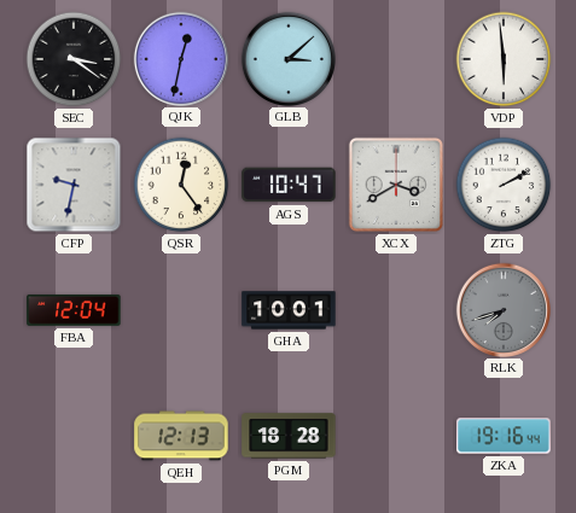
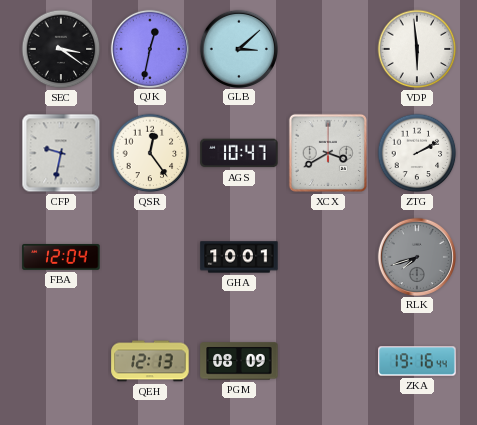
PGM: 18:28 -> 08:09 (239, 361)
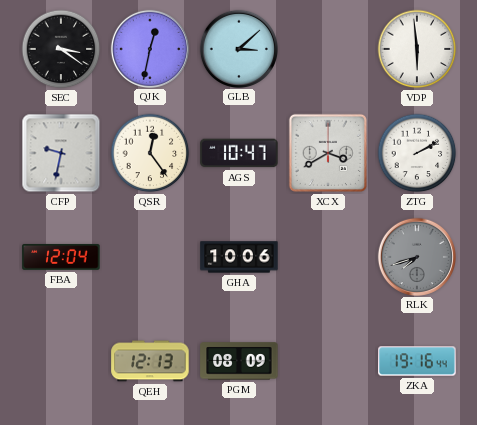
GHA: 10:01 -> 10:06 (239, 257)
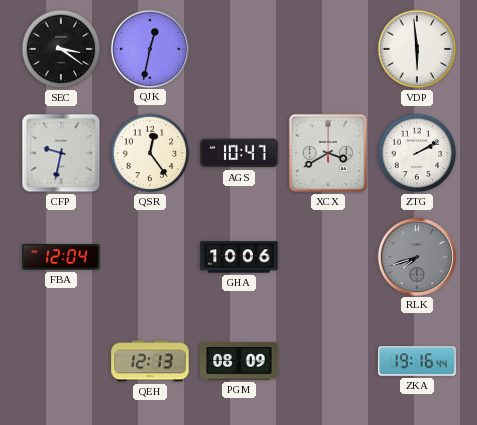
GLB: 3:08 -> none (238, 48)
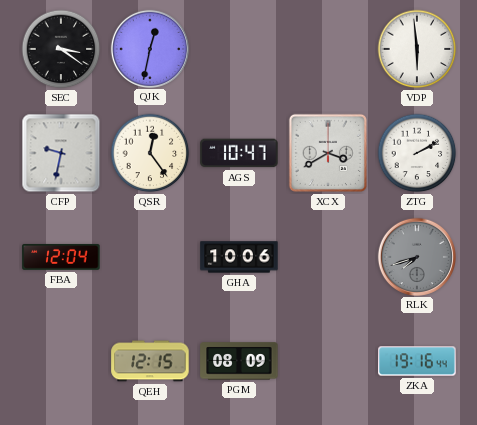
QEH: 12:13 -> 12:15 (150, 361)
